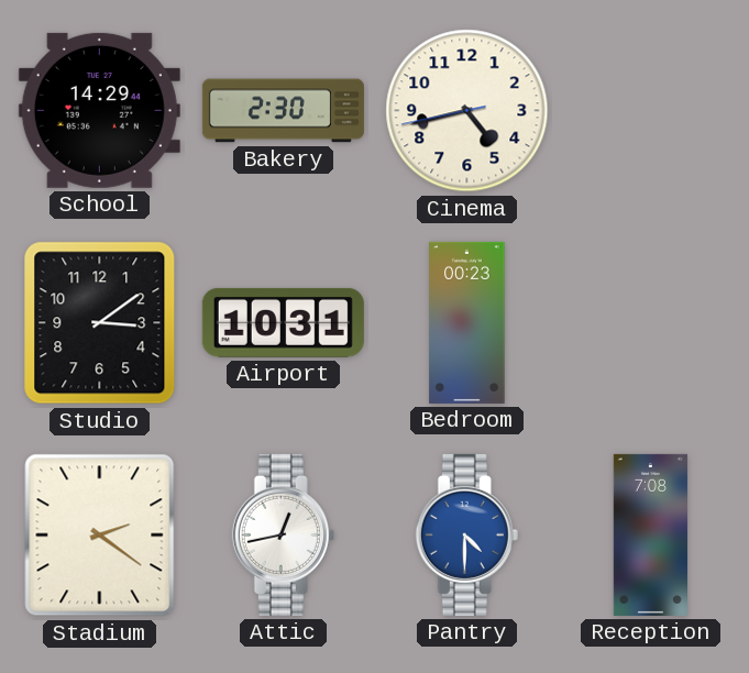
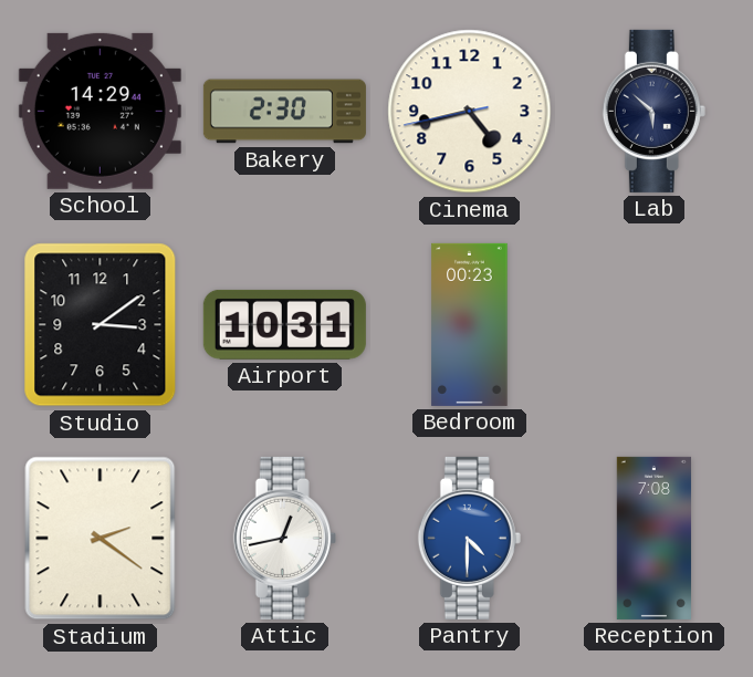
Lab: none -> 5:52 (653, 111)
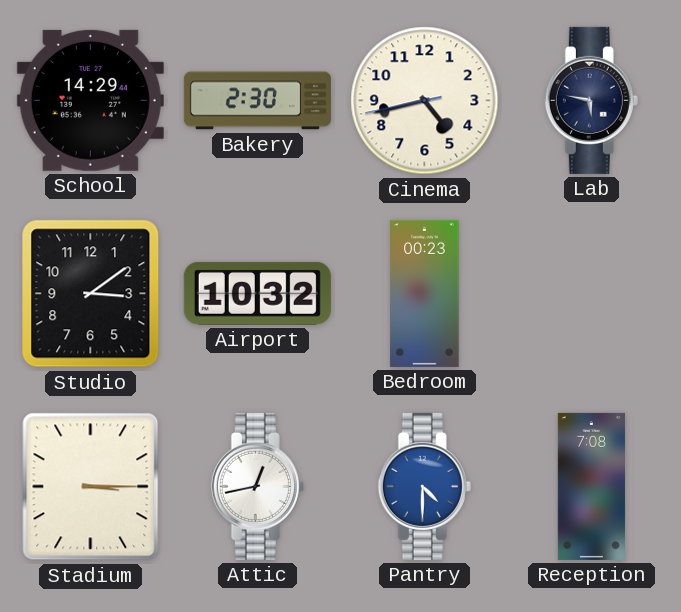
Lab: 5:52 -> 5:47 (591, 100)
Airport: 10:31 -> 10:32 (257, 293)
Stadium: 2:21 -> 3:15 (91, 487)
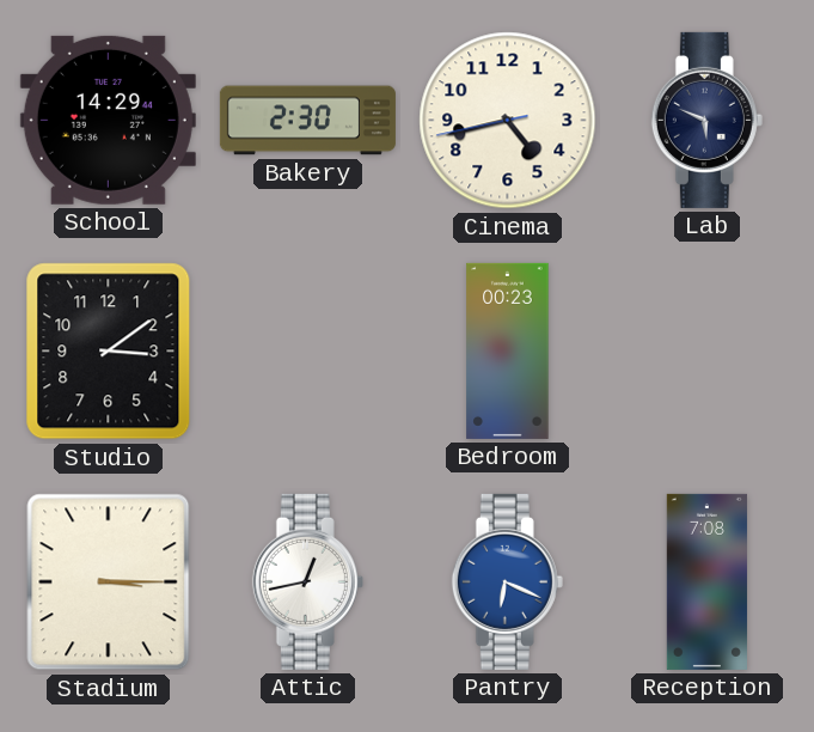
Lab: 5:47 -> 5:49 (706, 120)
Airport: 10:32 -> none (257, 293)
Pantry: 4:30 -> 6:19 (507, 581)
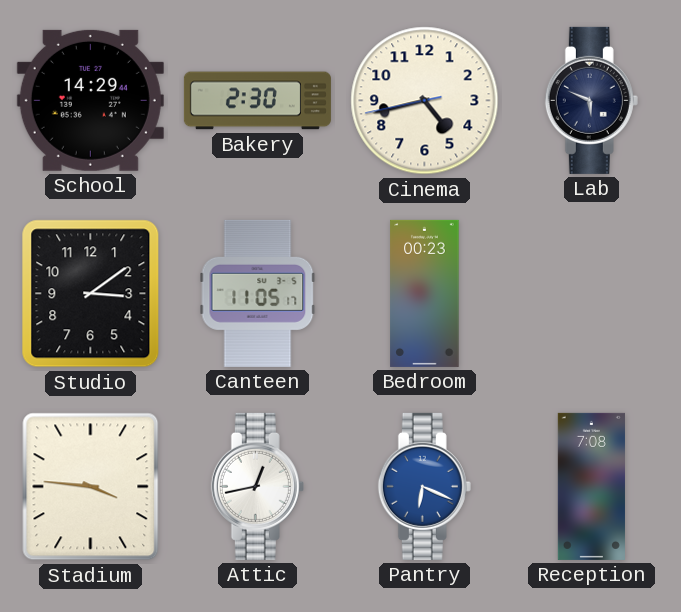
Canteen: none -> 11:05 (258, 293)
Stadium: 3:15 -> 3:46 (91, 487)
